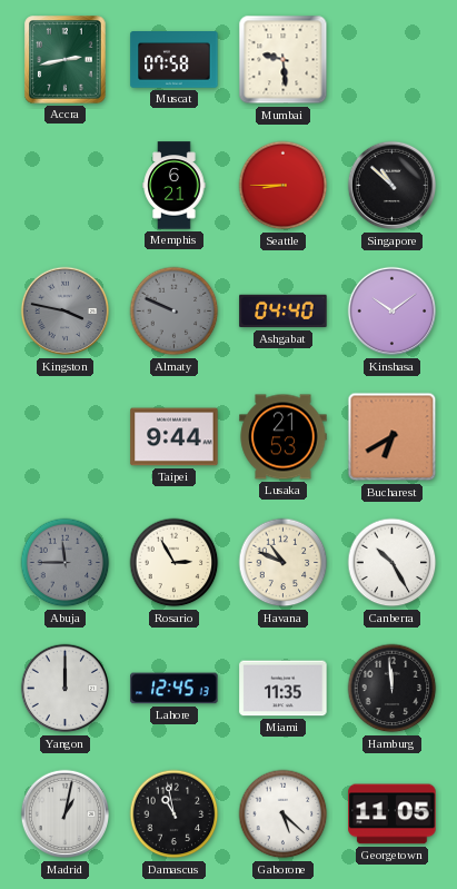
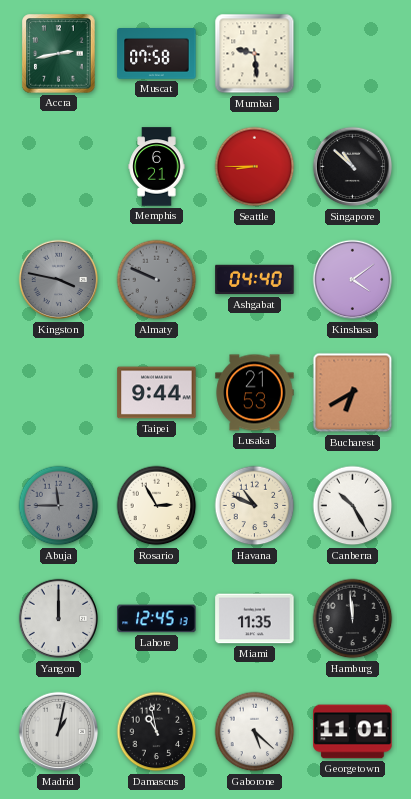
Kinshasa: 10:09 -> 4:09 (353, 280)
Georgetown: 11:05 -> 11:01 (353, 732)
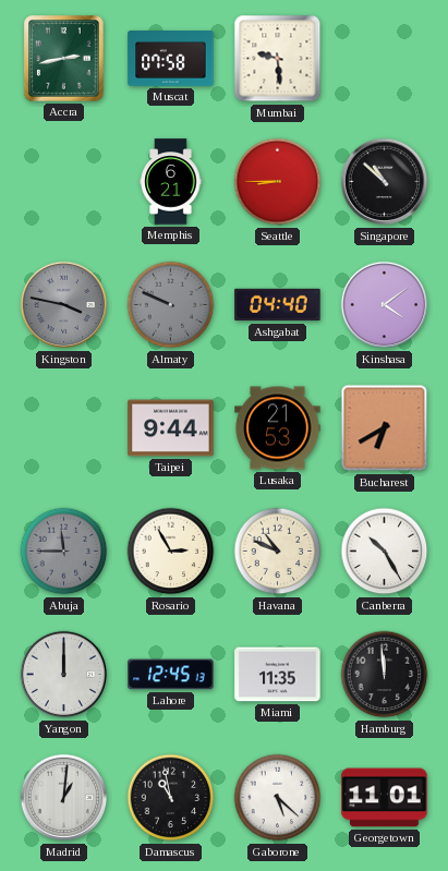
Madrid: 1:02 -> 1:01 (64, 798)
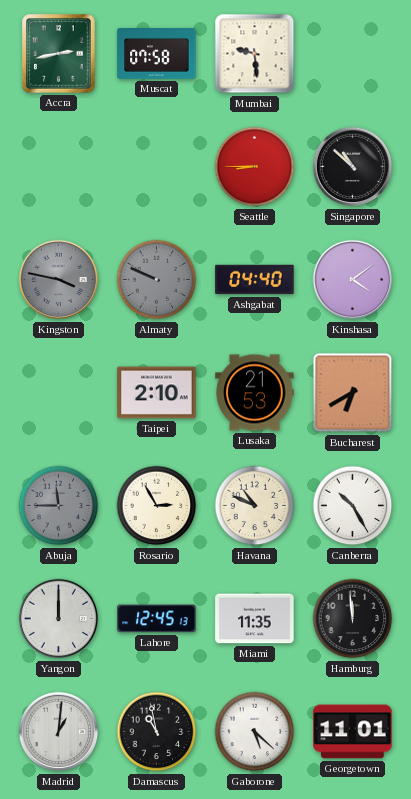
Memphis: 6:21 -> none (171, 182)
Taipei: 9:44 -> 2:10 (157, 393)
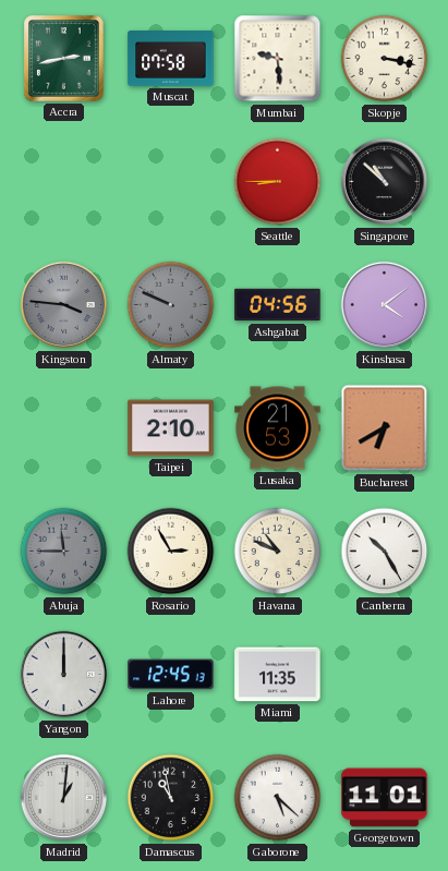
Skopje: none -> 3:17 (385, 59)
Kingston: 3:47 -> 3:46 (64, 305)
Ashgabat: 04:40 -> 04:56 (278, 305)
Hamburg: 11:59 -> none (353, 619)
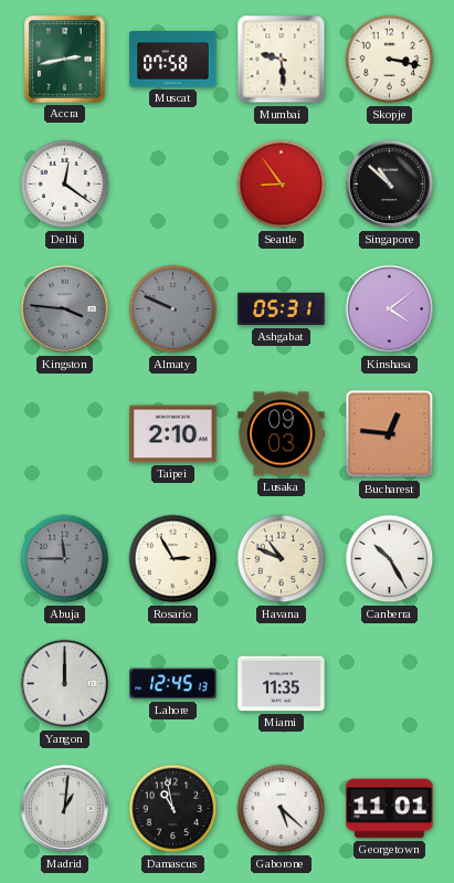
Delhi: none -> 12:21 (65, 185)
Seattle: 8:45 -> 8:54 (282, 185)
Ashgabat: 04:56 -> 05:31 (282, 309)
Lusaka: 21:53 -> 09:03 (282, 434)
Bucharest: 6:40 -> 12:46 (390, 434)
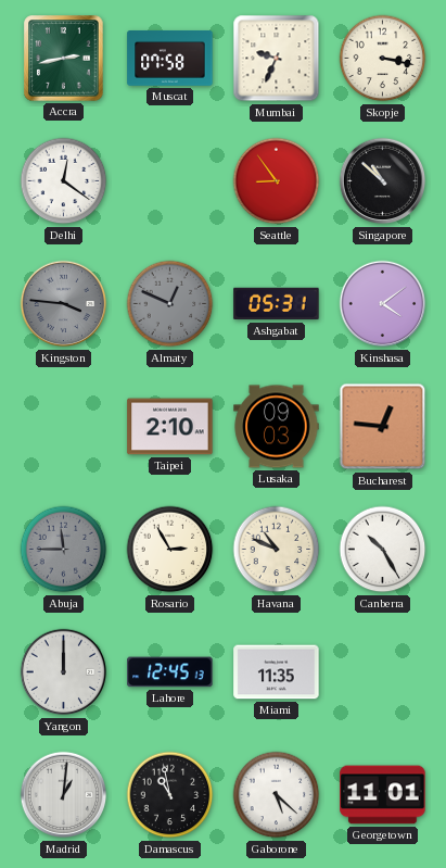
Mumbai: 9:29 -> 9:34 (277, 59)
Almaty: 9:49 -> 12:49 (170, 304)
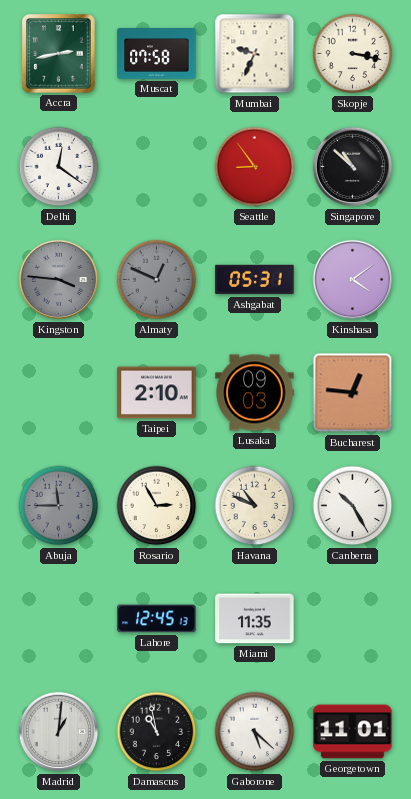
Yangon: 12:00 -> none (64, 672)
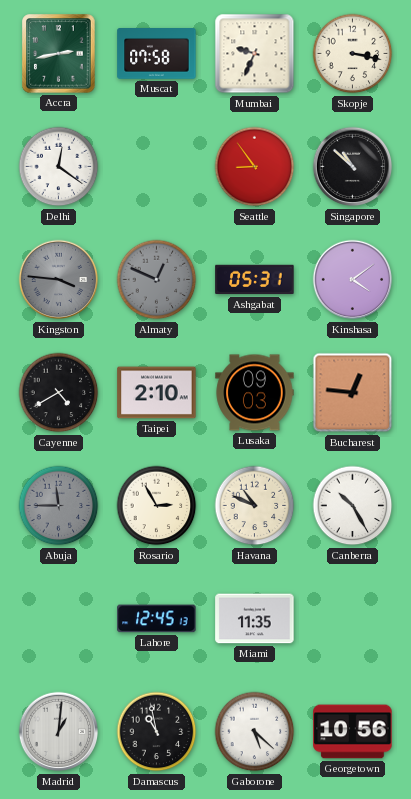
Cayenne: none -> 4:40 (59, 393)
Georgetown: 11:01 -> 10:56 (353, 732)
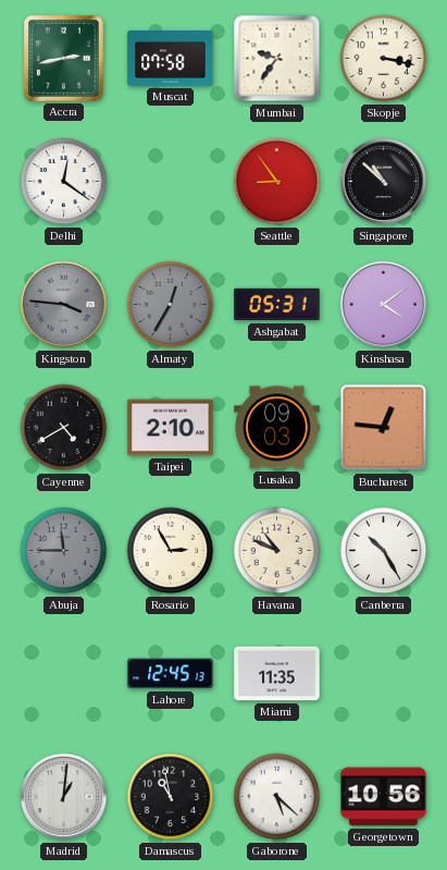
Mumbai: 9:34 -> 9:36 (277, 59)
Almaty: 12:49 -> 12:35 (171, 305)
